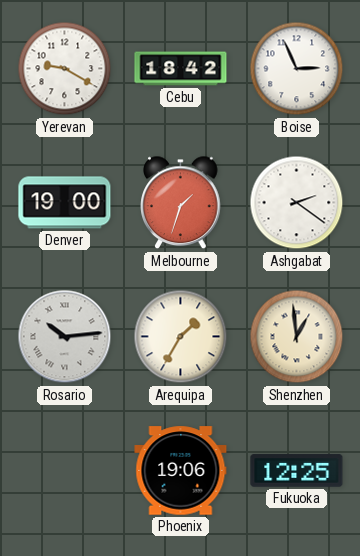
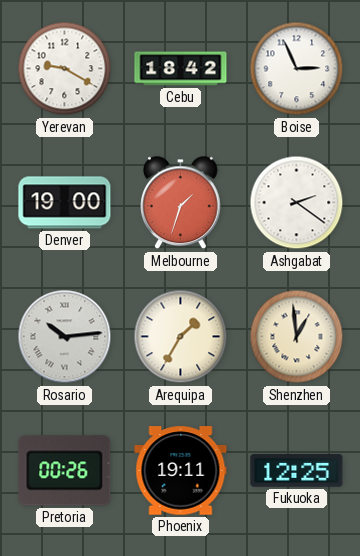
Pretoria: none -> 00:26 (65, 471)
Phoenix: 19:06 -> 19:11 (181, 471)
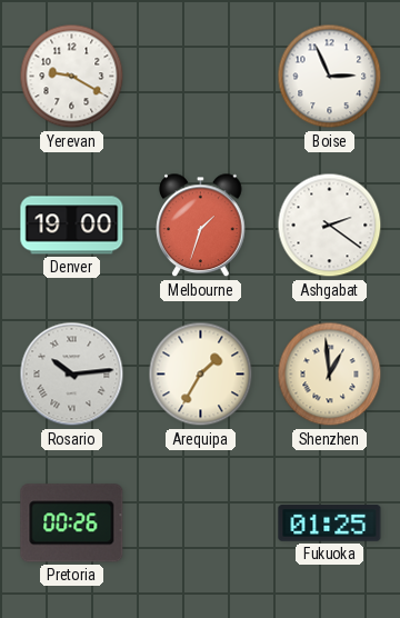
Cebu: 18:42 -> none (181, 69)
Phoenix: 19:11 -> none (181, 471)
Fukuoka: 12:25 -> 01:25 (330, 524)
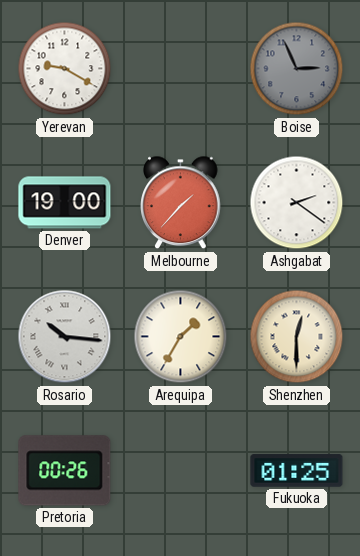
Boise dial: white -> grey (297, 69)
Melbourne: 1:33 -> 1:37 (181, 203)
Rosario: 10:14 -> 10:16 (65, 337)
Shenzhen: 12:59 -> 12:30 (297, 337)
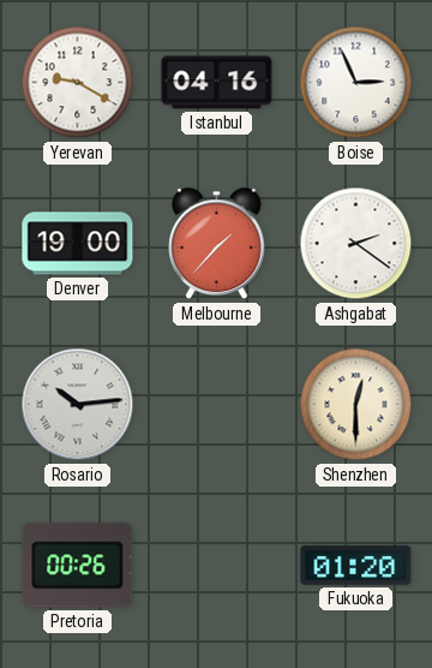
Istanbul: none -> 04:16 (217, 83)
Boise dial: grey -> white (356, 83)
Rosario: 10:16 -> 10:14 (78, 405)
Arequipa: 1:35 -> none (181, 337)
Fukuoka: 01:25 -> 01:20 (356, 566)
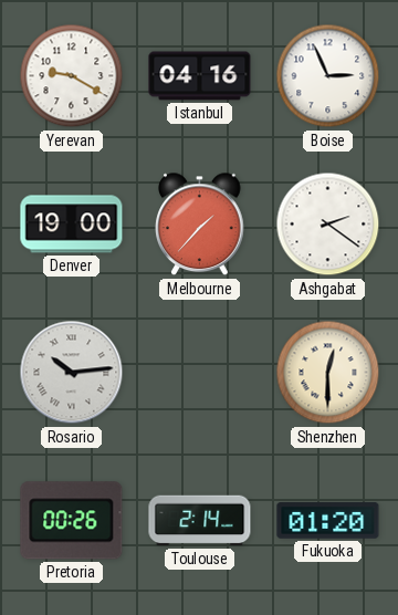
Toulouse: none -> 2:14 (200, 521)
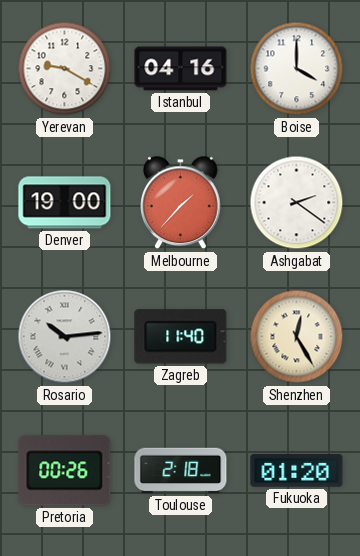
Boise: 2:56 -> 4:00 (297, 69)
Zagreb: none -> 11:40 (181, 337)
Shenzhen: 12:30 -> 12:25 (297, 337)
Toulouse: 2:14 -> 2:18 (181, 471)
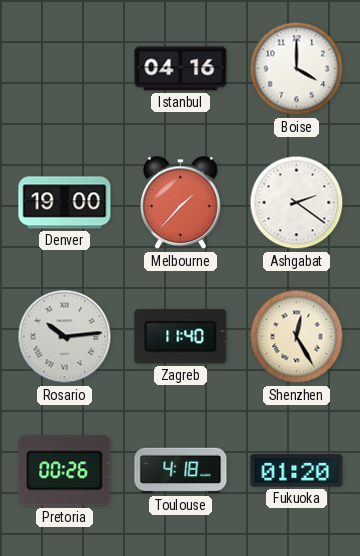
Yerevan: 9:20 -> none (65, 69)
Toulouse: 2:18 -> 4:18 (181, 471)
